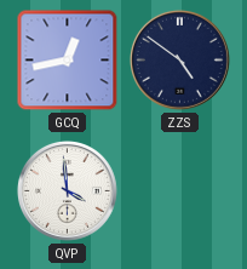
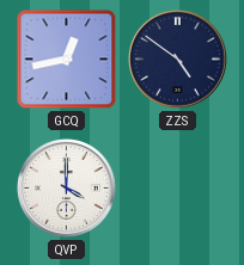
QVP: 3:59 -> 4:00 (66, 189)
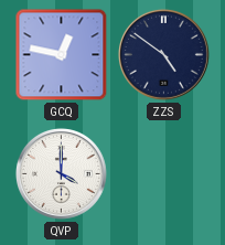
GCQ: 12:43 -> 12:47 (62, 55)
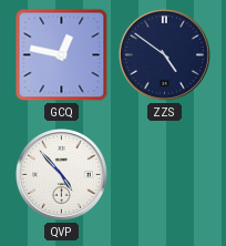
QVP: 4:00 -> 4:53 (61, 175)
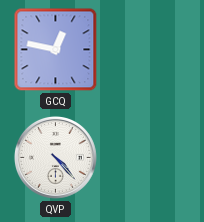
ZZS: 4:51 -> none (164, 55)
QVP: 4:53 -> 4:23 (55, 158)
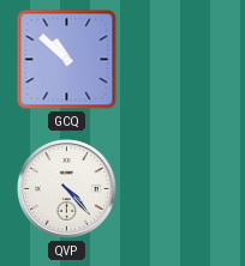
GCQ: 12:47 -> 10:52 (67, 60)
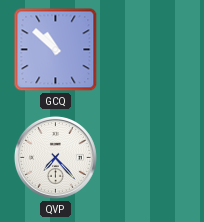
QVP: 4:23 -> 7:23 (55, 158)
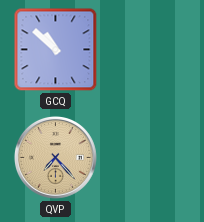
QVP dial: white -> champagne (55, 158)
